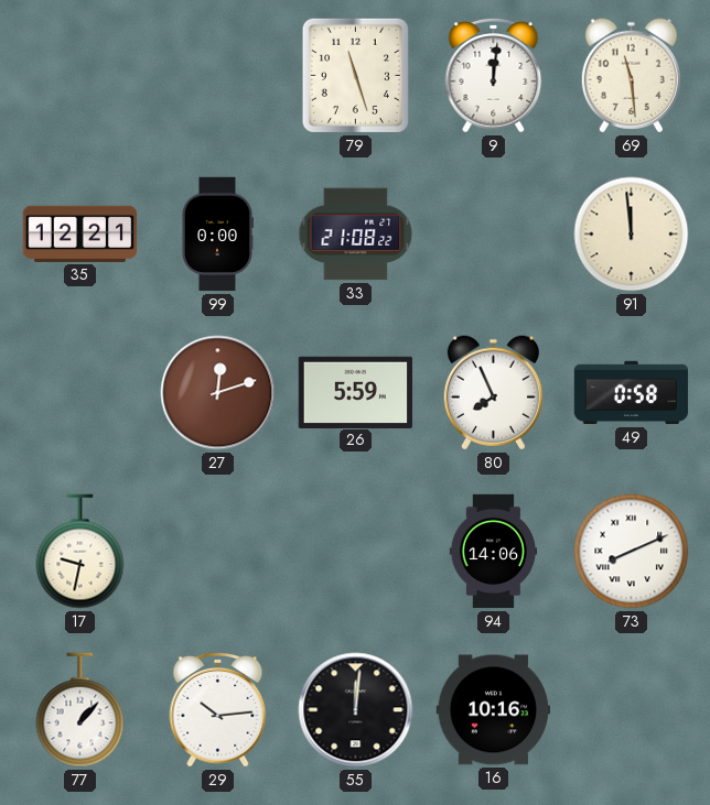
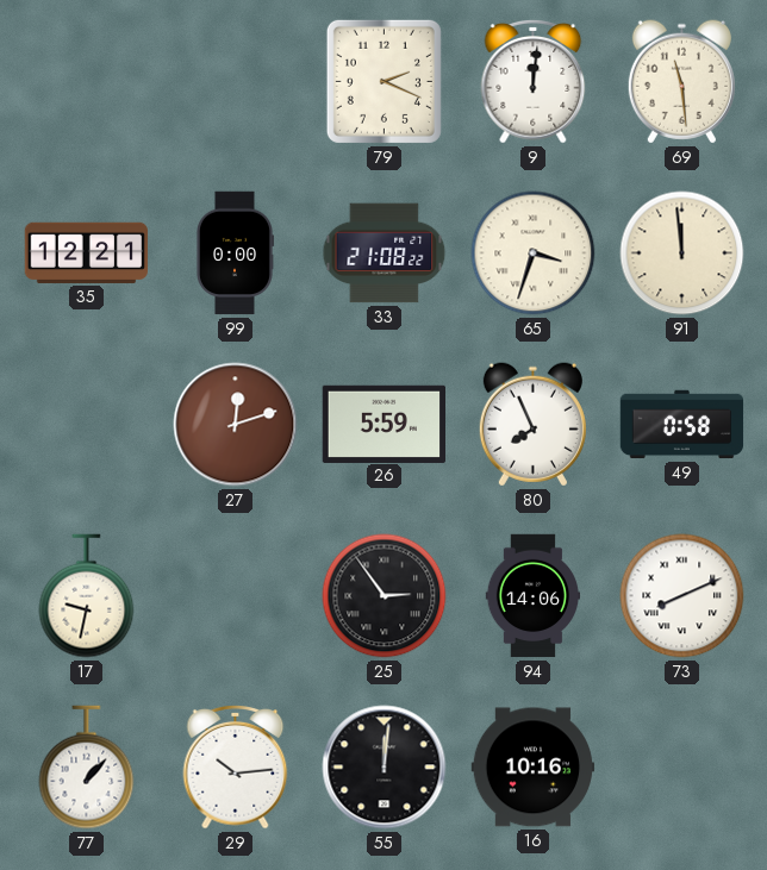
79: 11:27 -> 2:19 (383, 81)
65: none -> 3:33 (534, 254)
25: none -> 2:54 (385, 596)
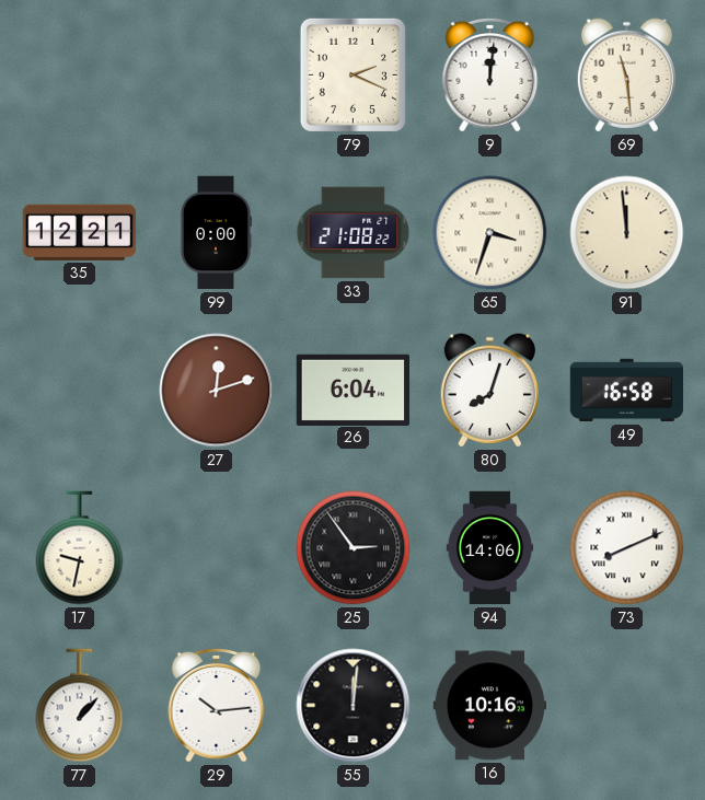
26: 5:59 -> 6:04 (352, 390)
80: 7:56 -> 8:03 (489, 391)
49: 0:58 -> 16:58 (627, 391)
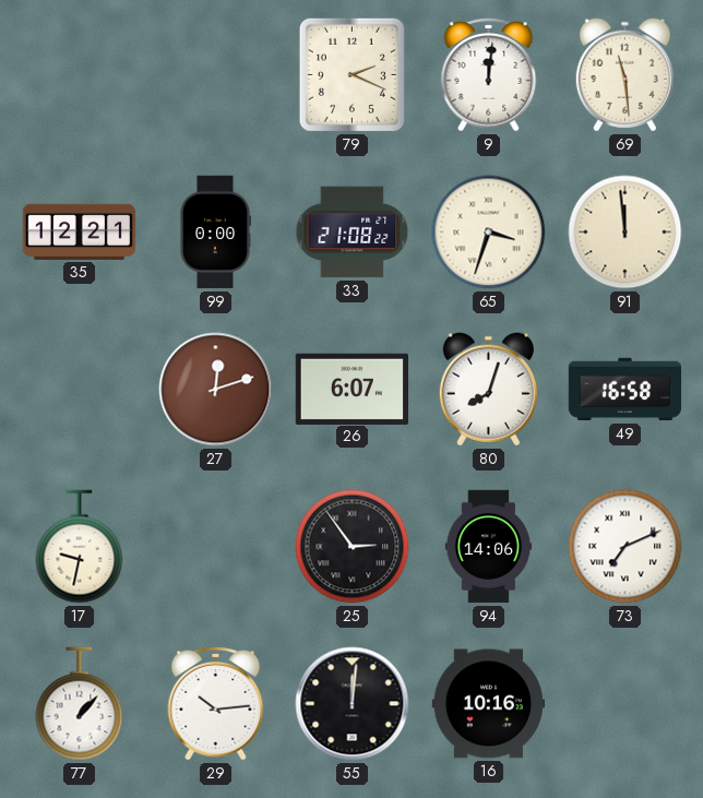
26: 6:04 -> 6:07 (352, 389)
73: 8:11 -> 7:11 (625, 547)
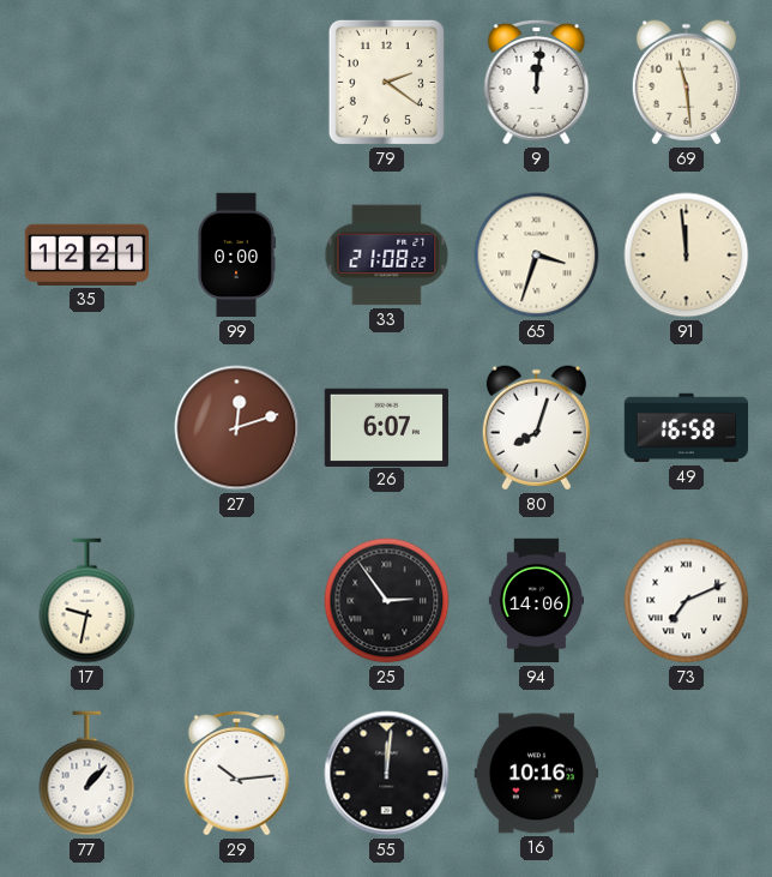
79: 2:19 -> 2:21 (386, 82)
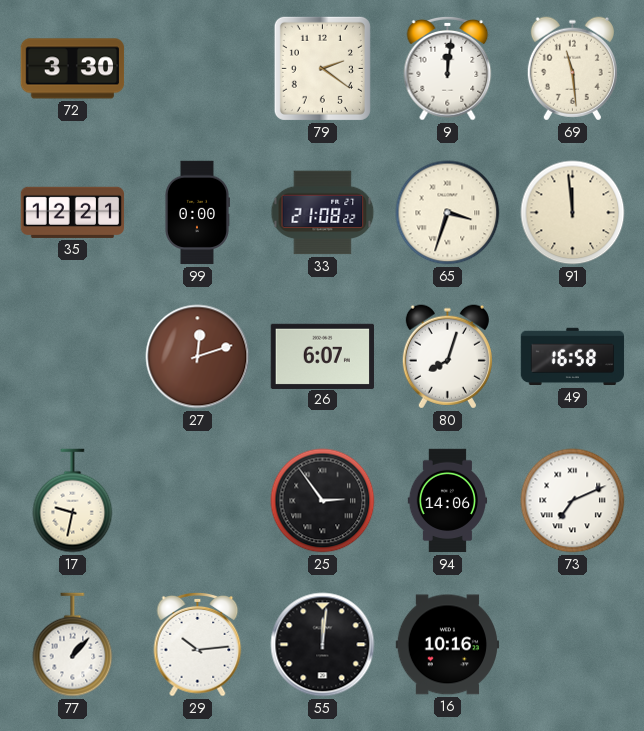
72: none -> 3:30 (73, 69)
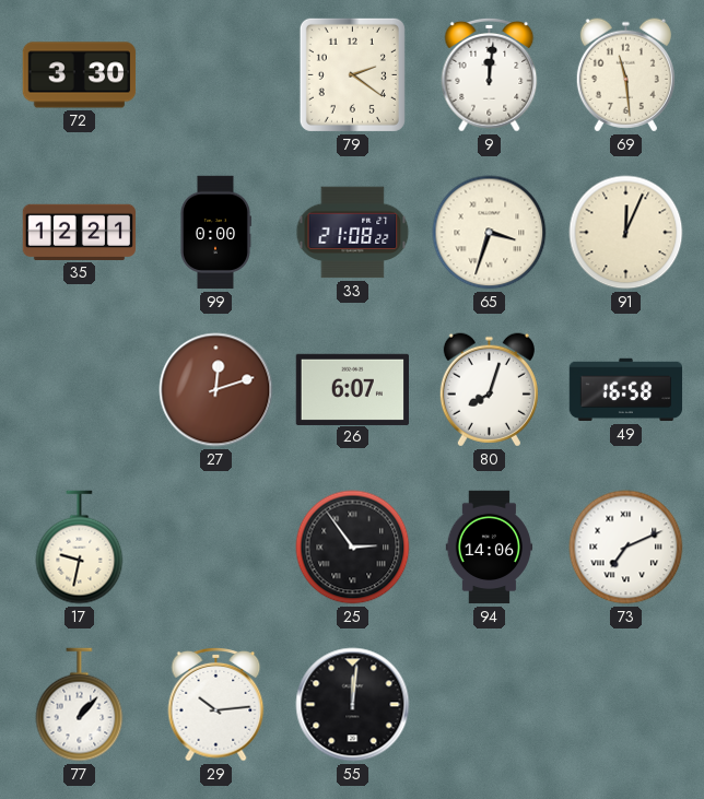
91: 11:59 -> 12:04 (626, 233)
16: 10:16 -> none (448, 645)
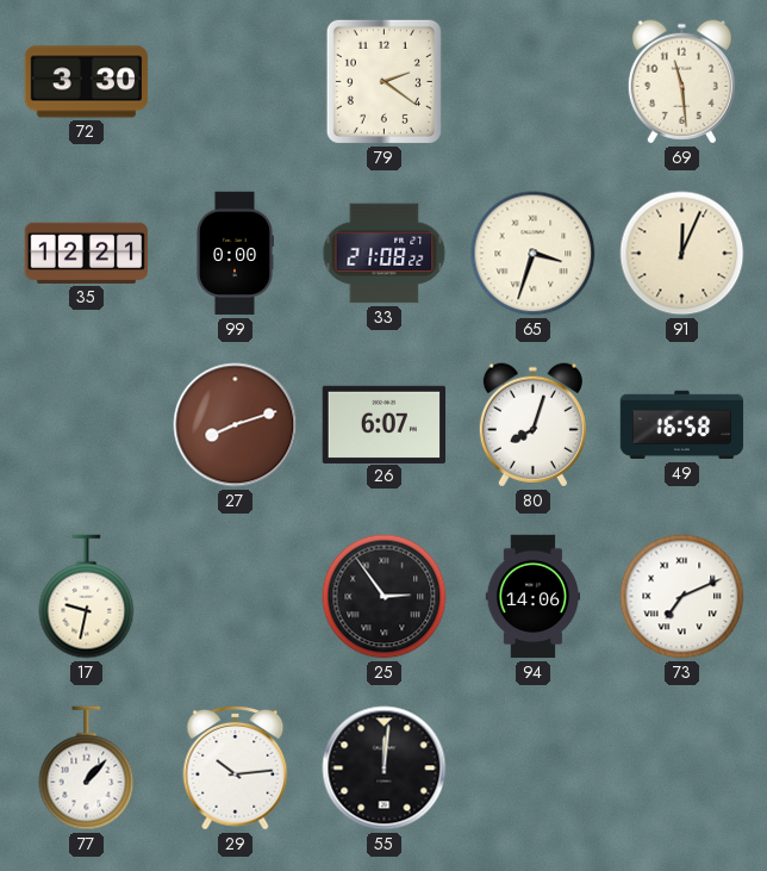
9: 12:01 -> none (490, 75)
27: 12:12 -> 8:12 (236, 425)
